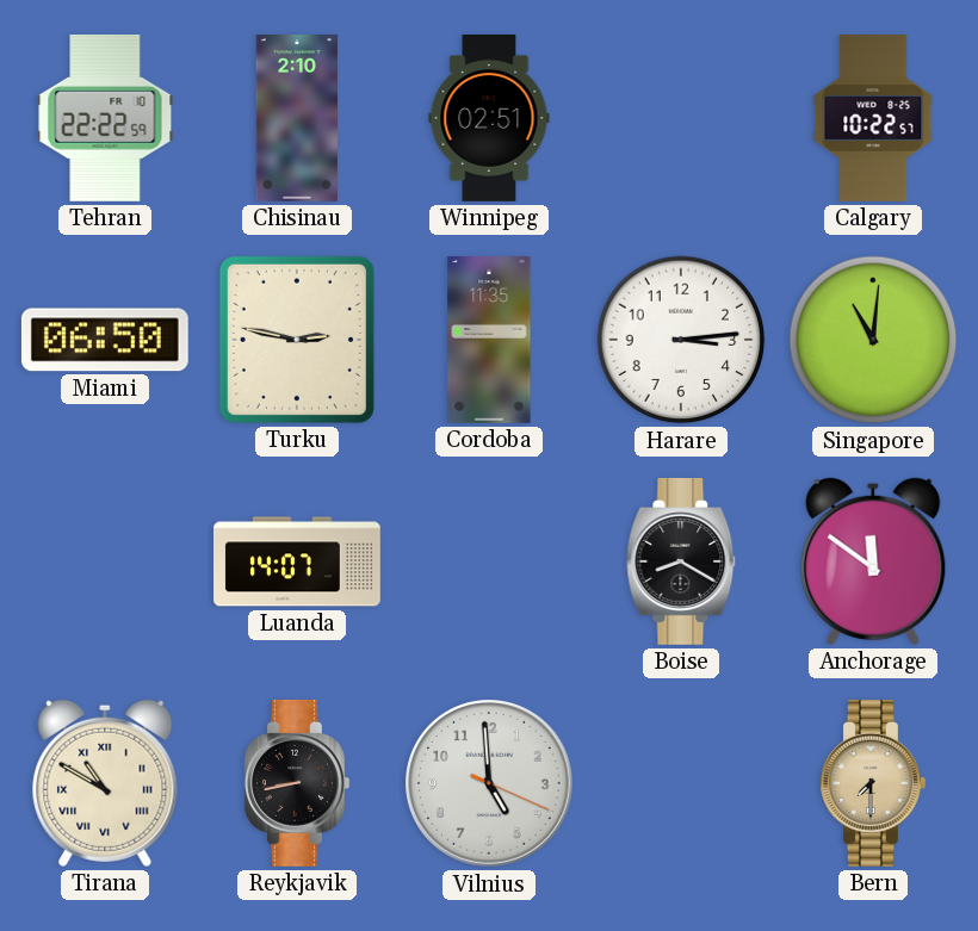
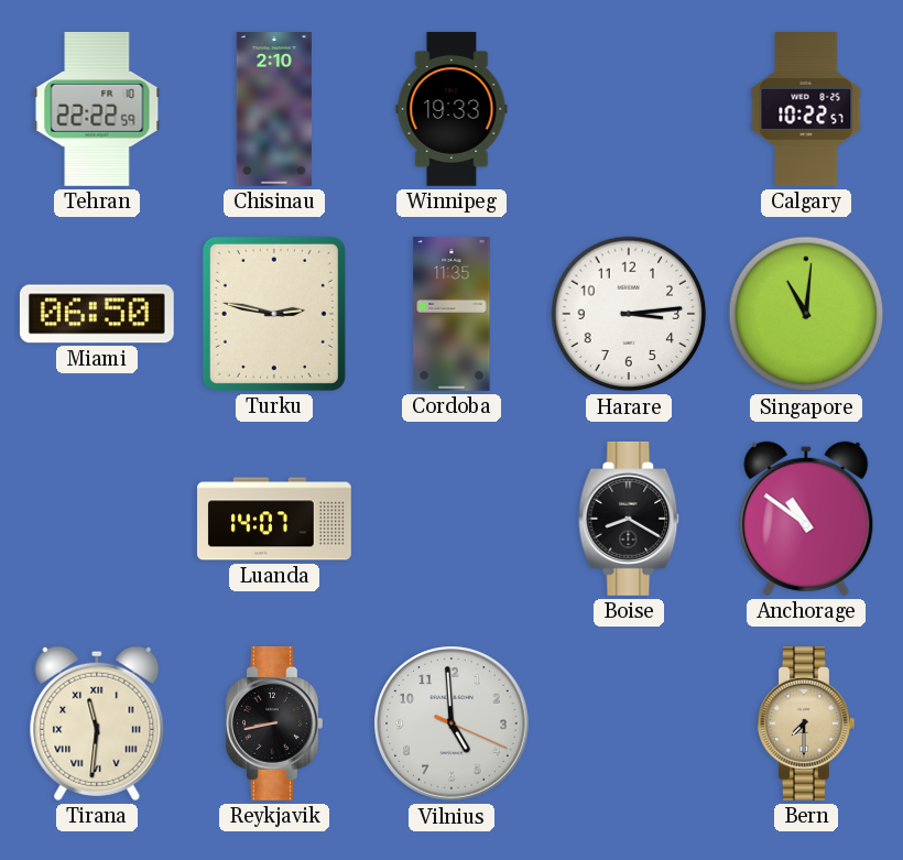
Winnipeg: 02:51 -> 19:33 (452, 109)
Anchorage: 11:51 -> 10:51 (806, 519)
Tirana: 10:50 -> 11:31 (97, 723)
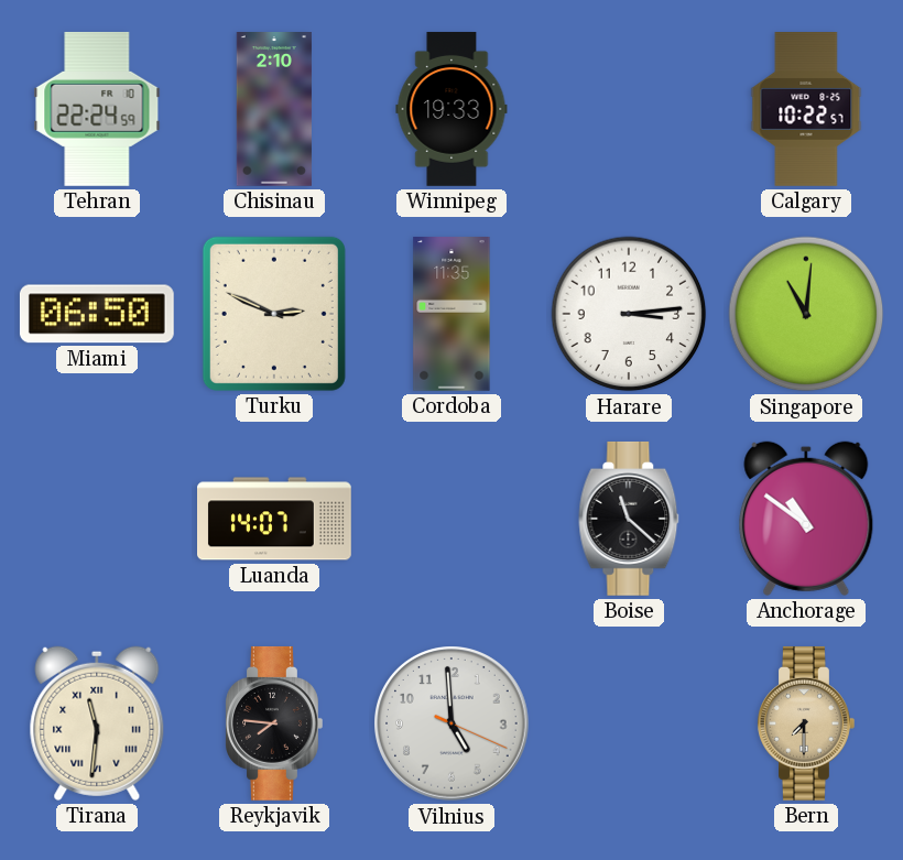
Tehran: 22:22 -> 22:24 (97, 109)
Turku: 2:47 -> 2:49 (274, 314)
Boise: 8:20 -> 11:22 (629, 519)
Reykjavik: 8:43 -> 7:46 (274, 723)
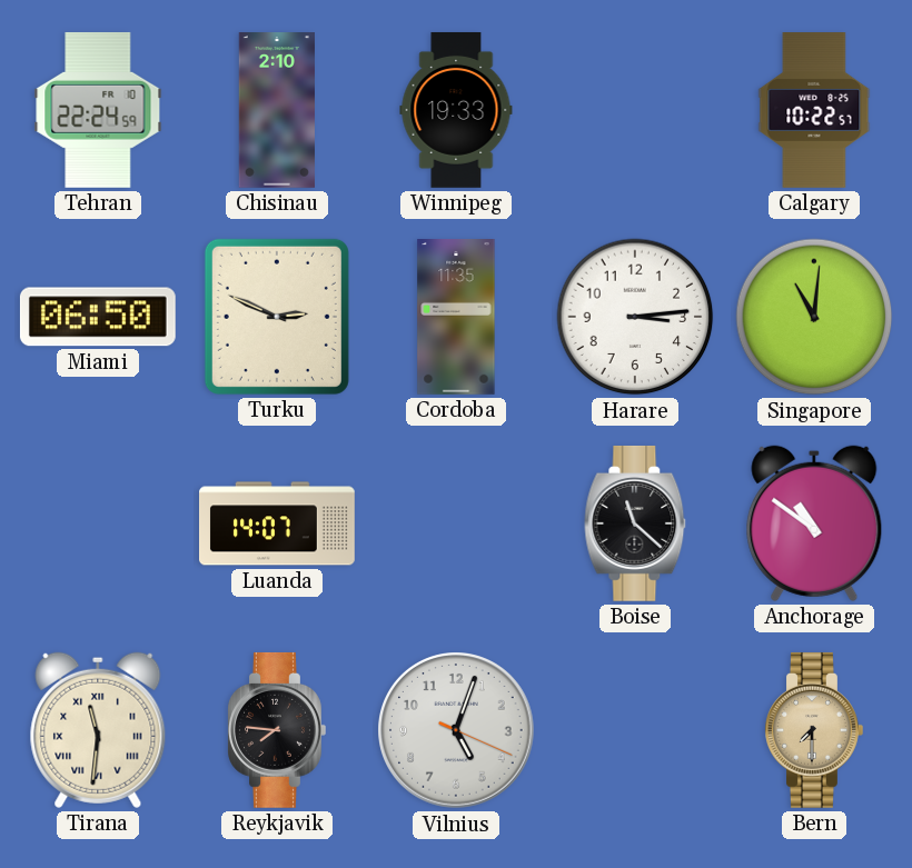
Vilnius: 4:59 -> 5:03 (456, 730)
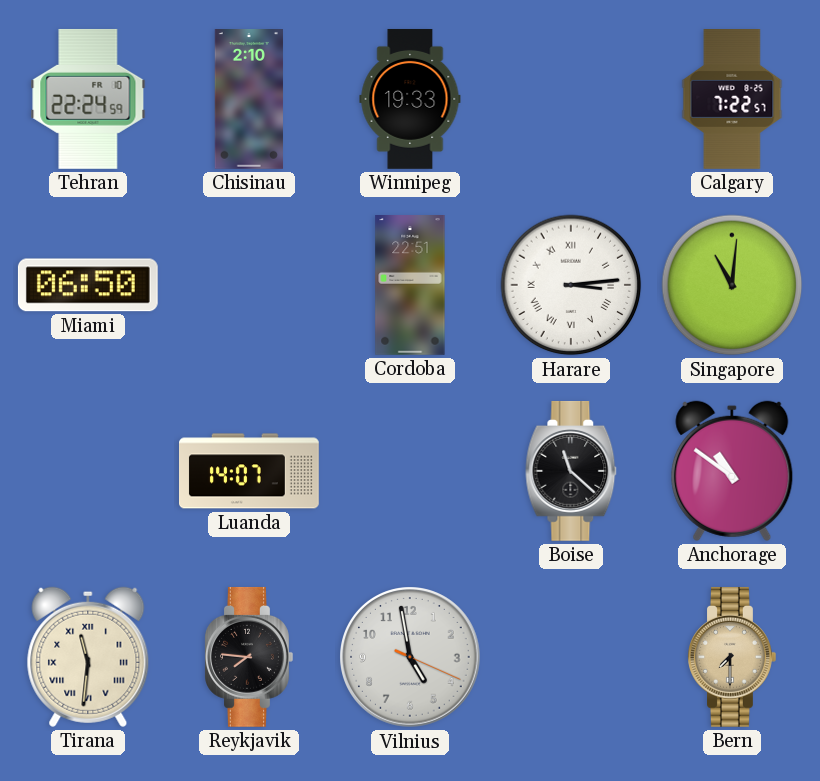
Calgary: 10:22 -> 7:22 (732, 100)
Turku: 2:49 -> none (277, 317)
Cordoba: 11:35 -> 22:51 (410, 286)
Harare numerals: Arabic -> Roman (571, 285)
Vilnius: 5:03 -> 4:58 (410, 657)
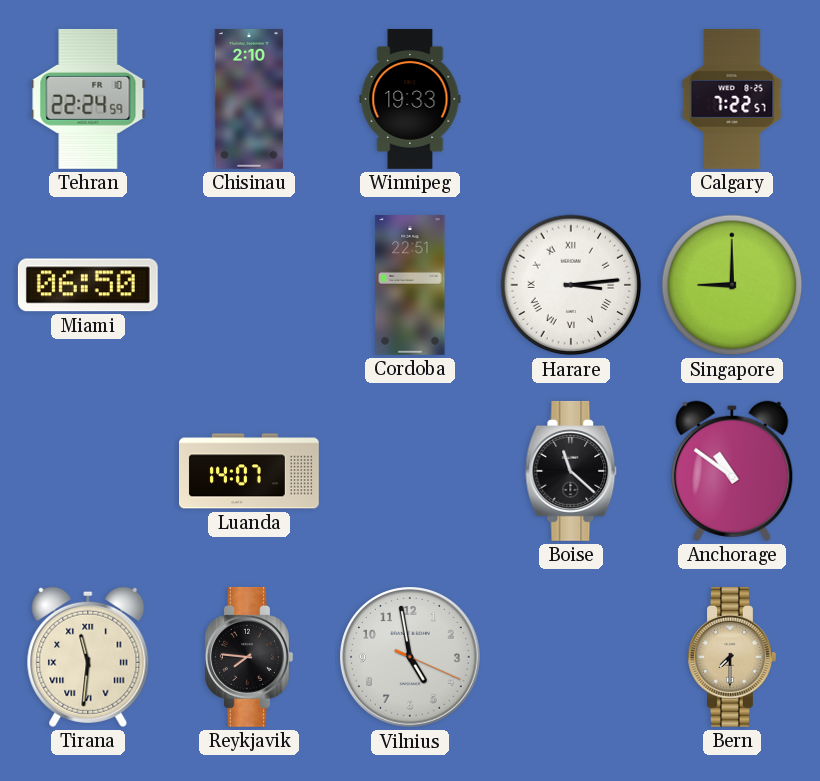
Singapore: 11:01 -> 9:00 (732, 285)
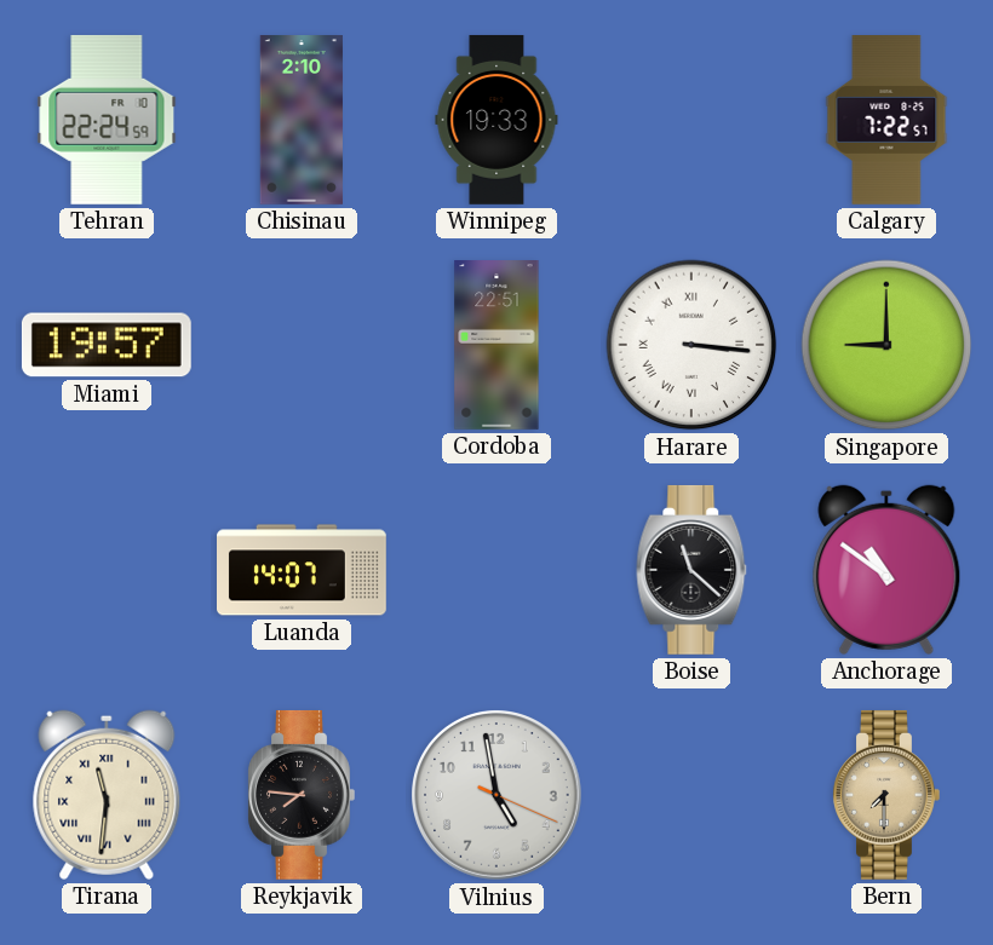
Miami: 06:50 -> 19:57 (107, 345)
Harare: 3:14 -> 3:16 (691, 345)
